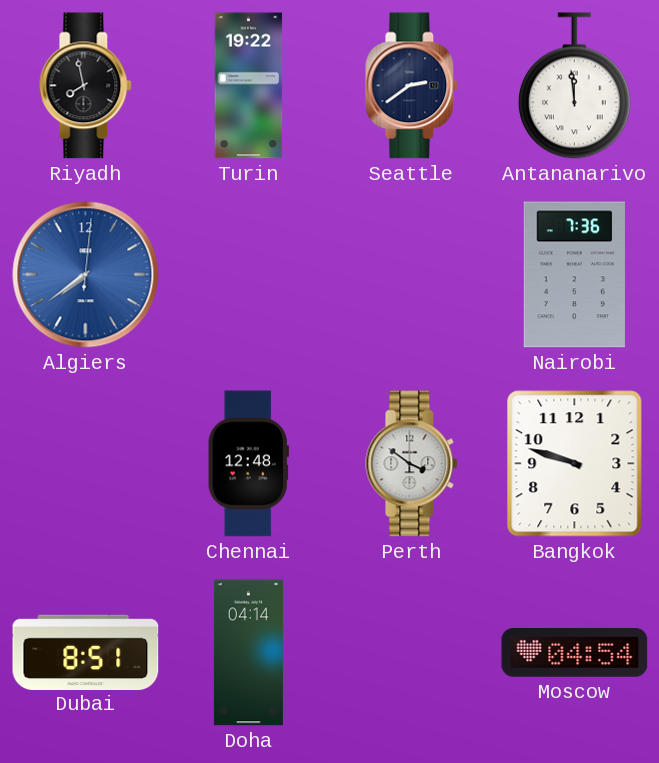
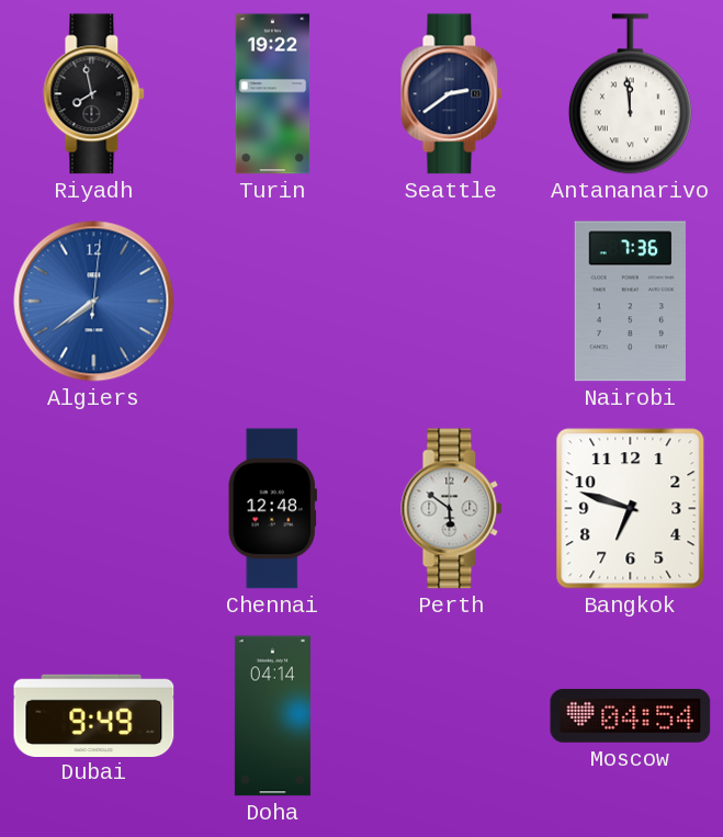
Perth: 3:51 -> 5:51 (452, 509)
Bangkok: 9:48 -> 6:48 (631, 509)
Dubai: 8:51 -> 9:49 (94, 715)
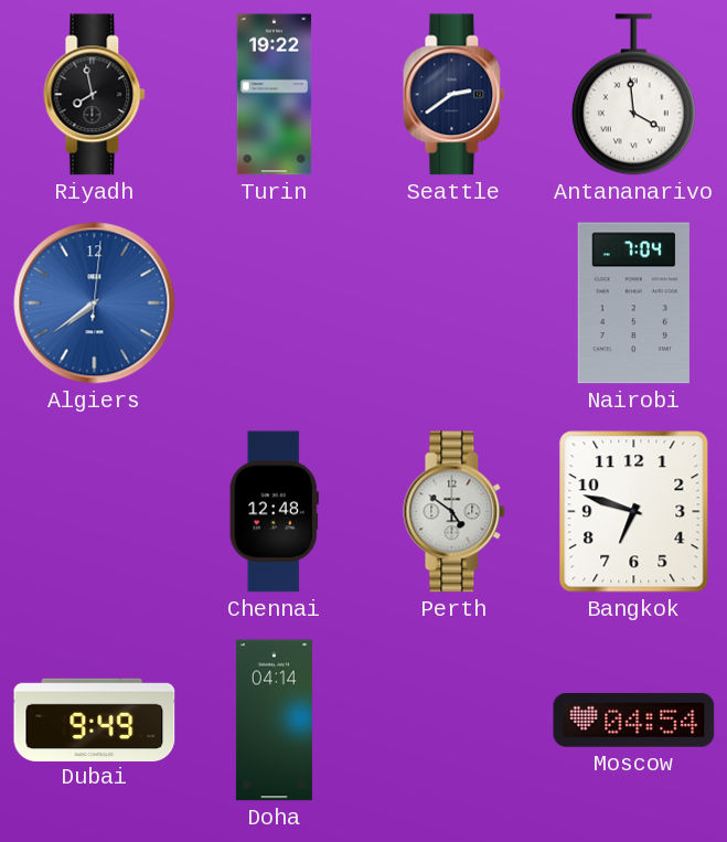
Antananarivo: 11:59 -> 3:59 (633, 95)
Nairobi: 7:36 -> 7:04 (633, 303)
Perth: 5:51 -> 4:51 (455, 512)
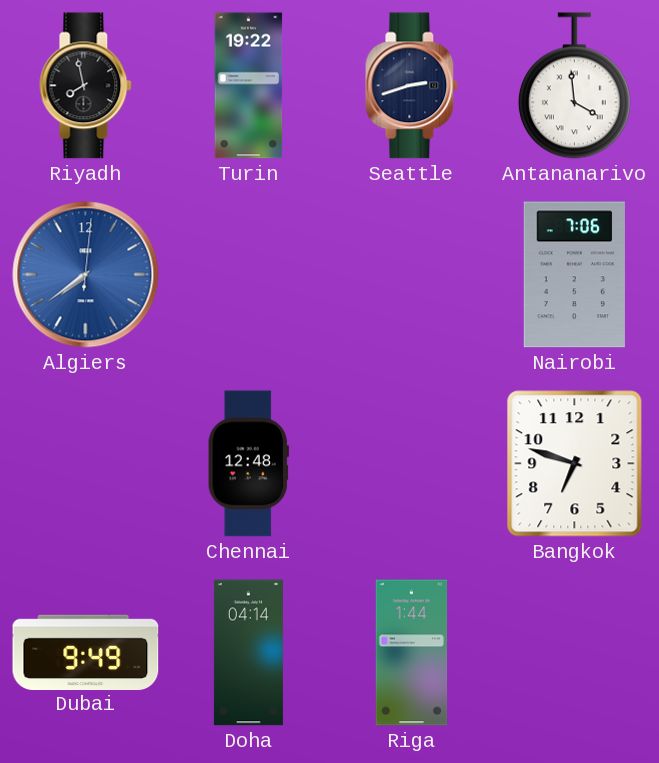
Seattle: 2:39 -> 2:42 (412, 86)
Nairobi: 7:04 -> 7:06 (574, 275)
Perth: 4:51 -> none (455, 512)
Riga: none -> 1:44 (412, 653)
Moscow: 04:54 -> none (634, 720)
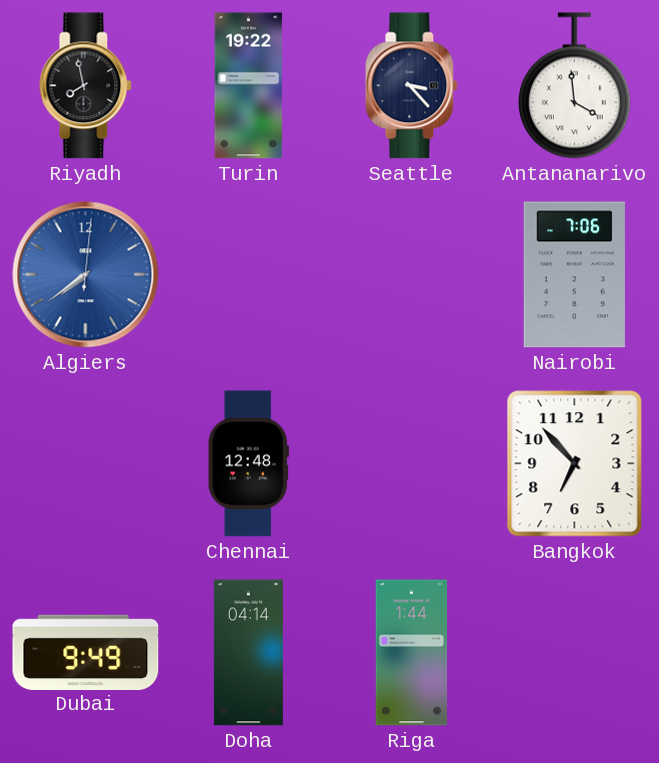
Seattle: 2:42 -> 3:23 (412, 86)
Bangkok: 6:48 -> 6:53 (575, 464)
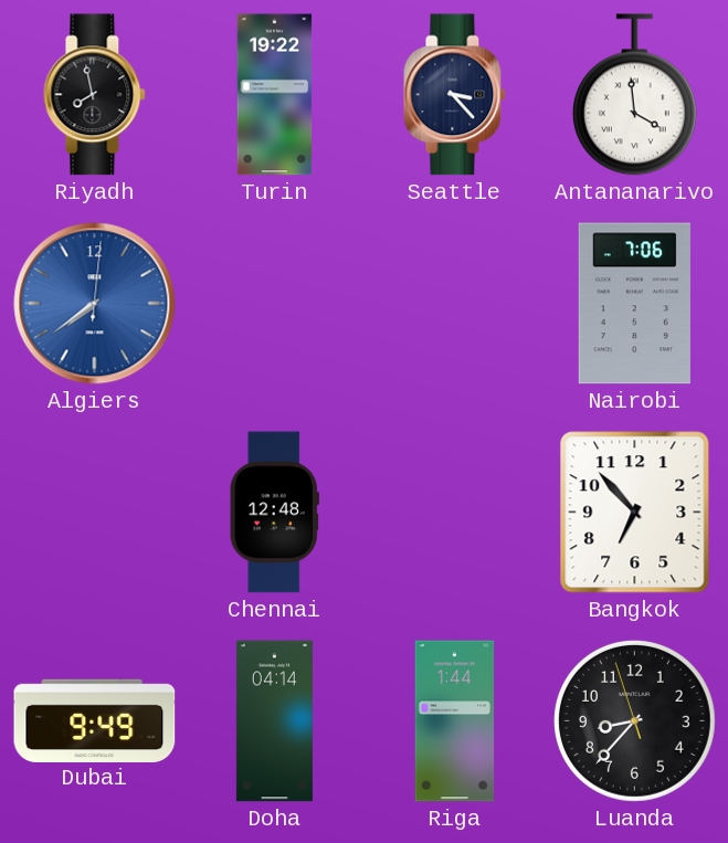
Luanda: none -> 8:36 (634, 720)
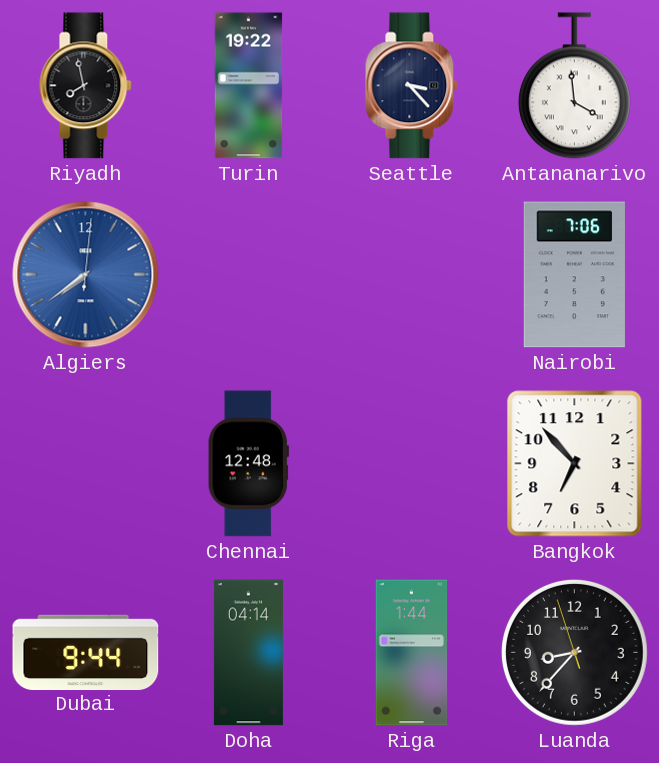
Dubai: 9:49 -> 9:44 (86, 652)
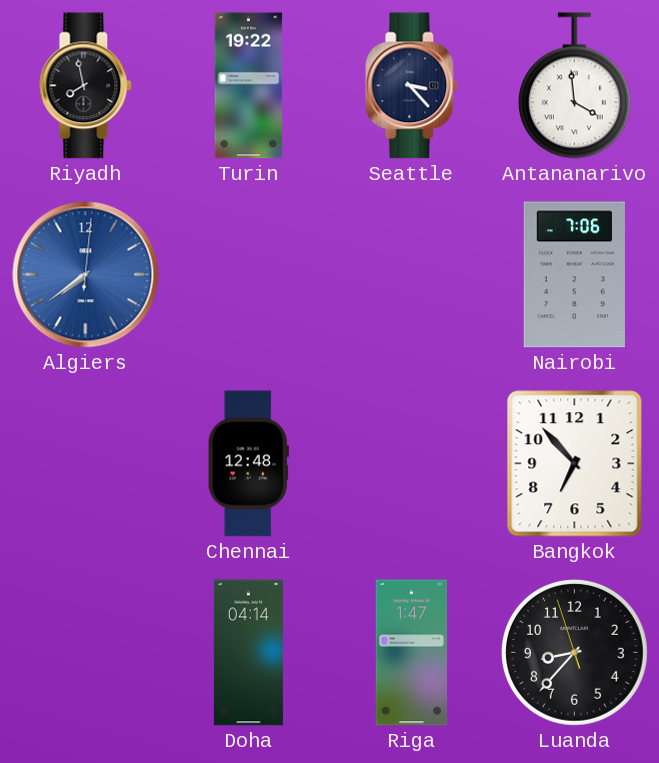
Dubai: 9:44 -> none (86, 652)
Riga: 1:44 -> 1:47 (412, 653)
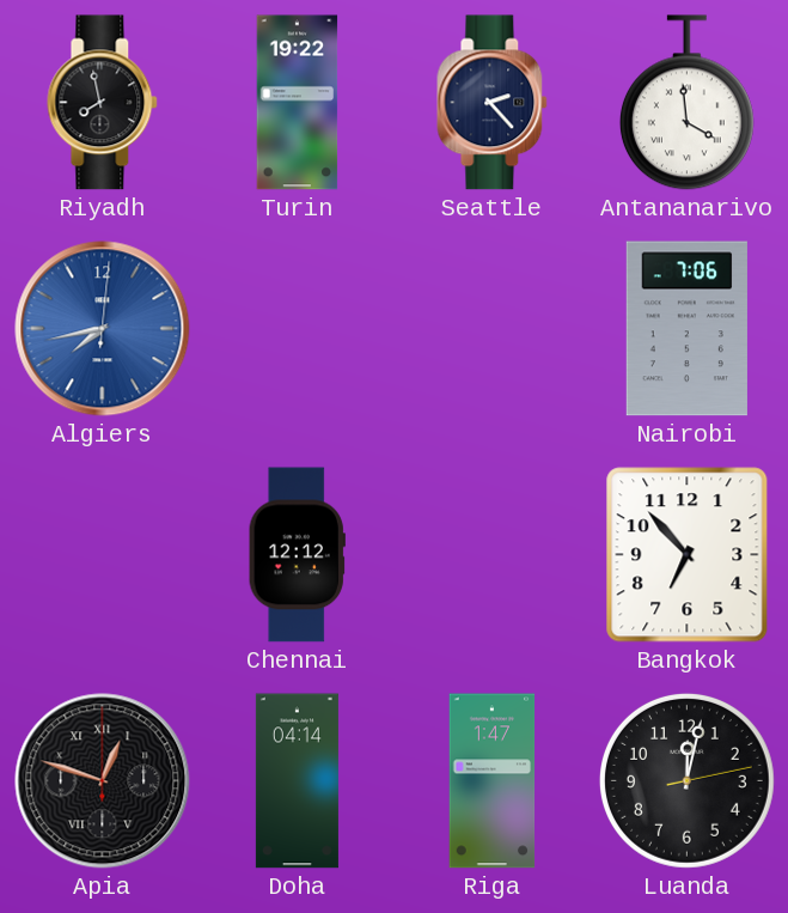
Seattle: 3:23 -> 2:23 (493, 103)
Algiers: 7:39 -> 7:43 (103, 329)
Chennai: 12:48 -> 12:12 (297, 555)
Apia: none -> 12:48 (103, 781)
Luanda: 8:36 -> 12:02 (686, 780)
